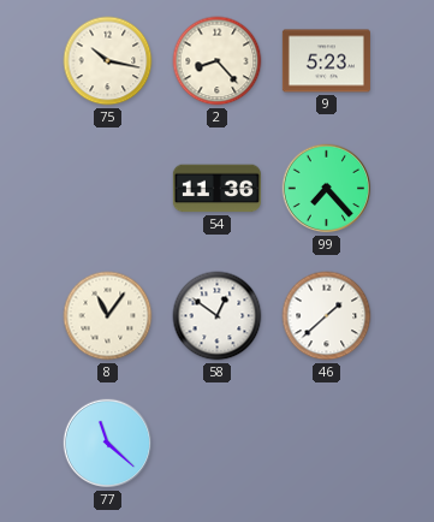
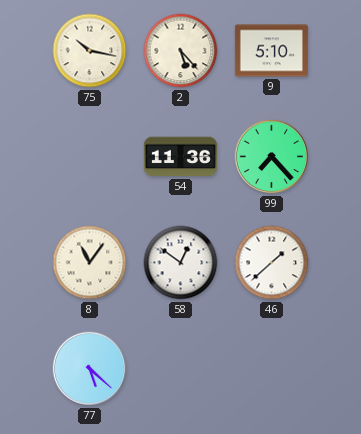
2: 8:23 -> 5:23 (181, 51)
9: 5:23 -> 5:10 (271, 51)
77: 11:22 -> 5:22 (90, 369)
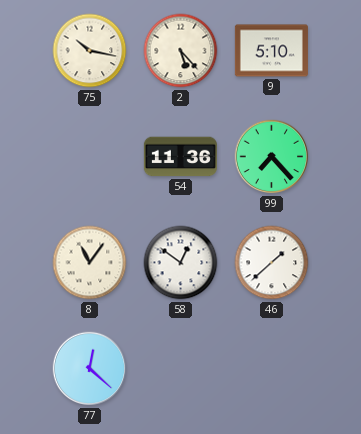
77: 5:22 -> 12:22 (90, 369)
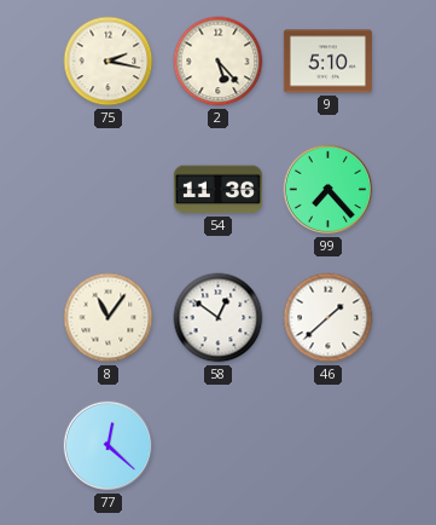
75: 10:17 -> 2:17 (109, 62)
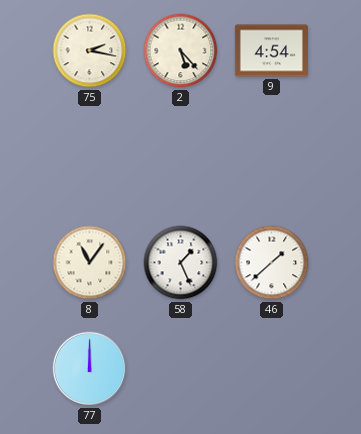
9: 5:10 -> 4:54 (271, 51)
54: 11:36 -> none (217, 190)
99: 7:23 -> none (329, 190)
58: 12:51 -> 1:26 (181, 263)
77: 12:22 -> 12:00 (90, 369)
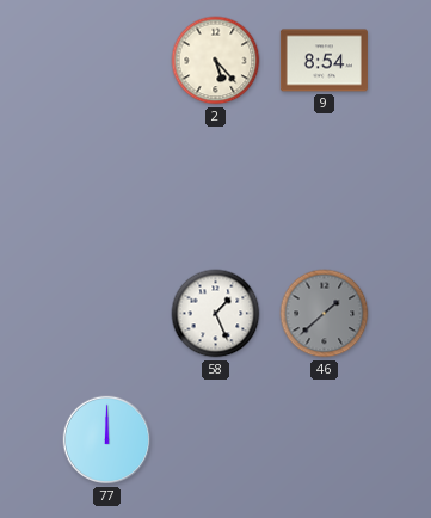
75: 2:17 -> none (90, 51)
9: 4:54 -> 8:54 (324, 61)
8: 11:06 -> none (90, 263)
46 dial: white -> grey (325, 314)
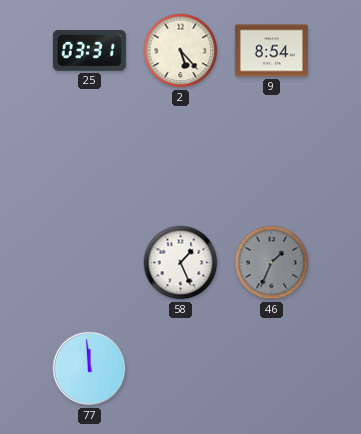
25: none -> 03:31 (89, 50)
46: 1:38 -> 1:34 (272, 263)
77: 12:00 -> 11:59 (90, 369)
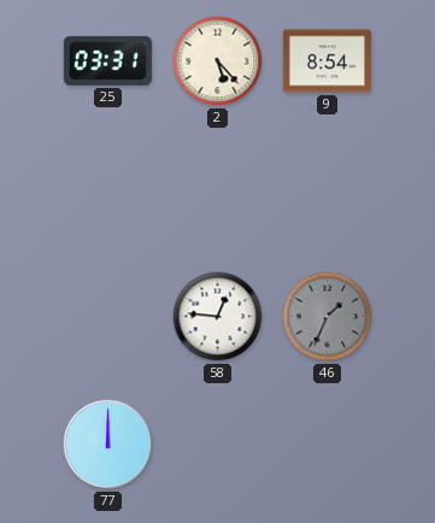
58: 1:26 -> 12:46 (218, 317)
77: 11:59 -> 12:00 (108, 445)
